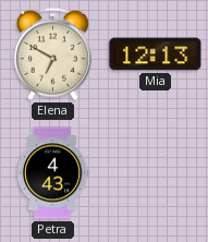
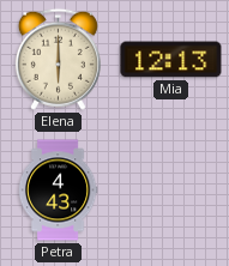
Elena: 6:50 -> 6:00 (58, 59)
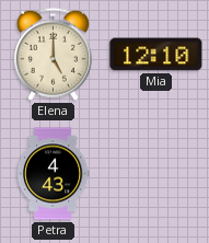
Elena: 6:00 -> 5:00 (53, 54)
Mia: 12:13 -> 12:10 (156, 55)
